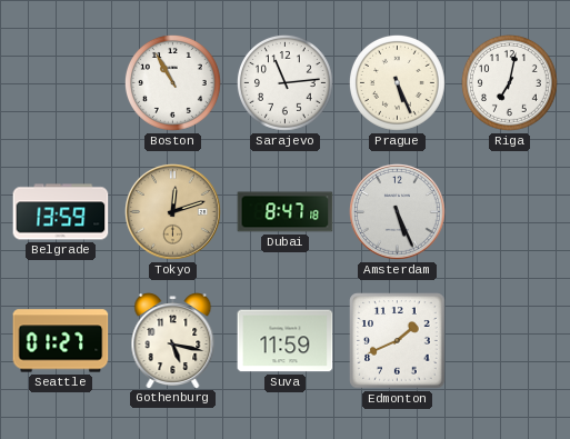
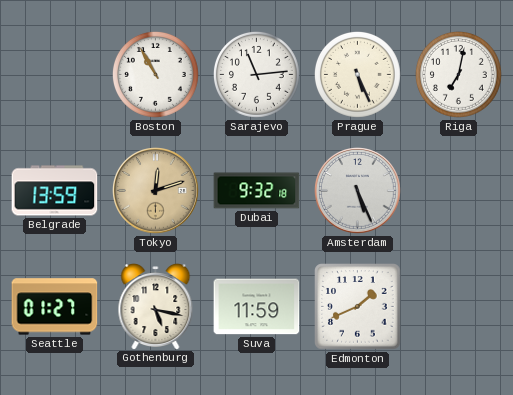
Dubai: 8:47 -> 9:32 (257, 191)
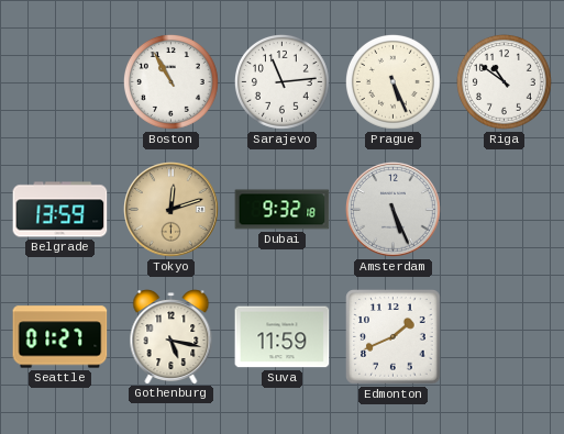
Riga: 7:02 -> 10:51 (505, 82)
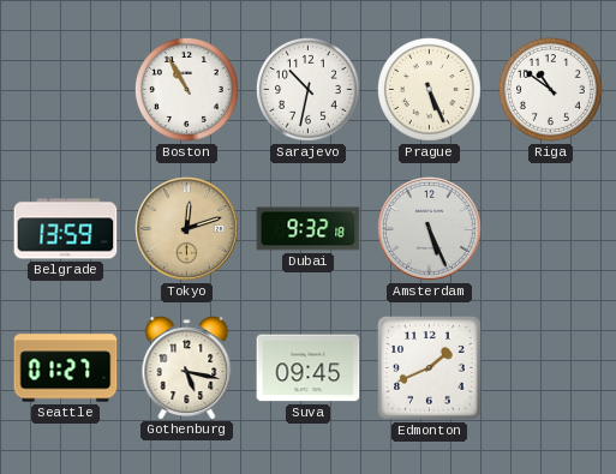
Sarajevo: 11:14 -> 10:32 (309, 90)
Suva: 11:59 -> 09:45 (309, 368)
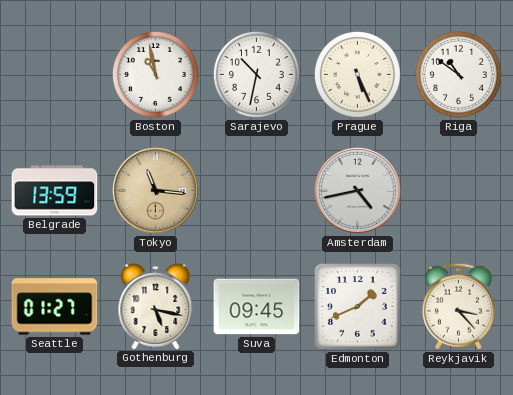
Boston: 10:55 -> 10:58 (156, 75)
Tokyo: 12:12 -> 11:16 (156, 191)
Dubai: 9:32 -> none (309, 229)
Amsterdam: 5:26 -> 4:43 (358, 191)
Reykjavik: none -> 3:23 (458, 306)
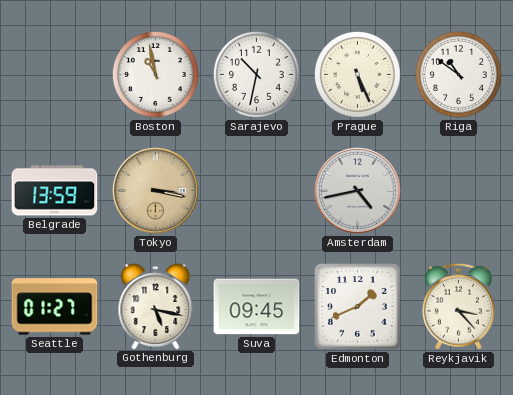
Tokyo: 11:16 -> 3:17 (156, 191)
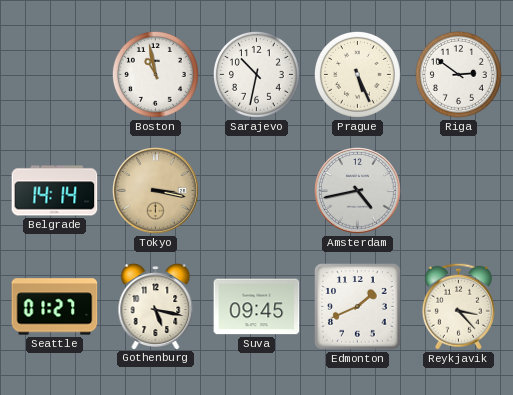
Riga: 10:51 -> 2:51 (459, 75)
Belgrade: 13:59 -> 14:14 (55, 191)
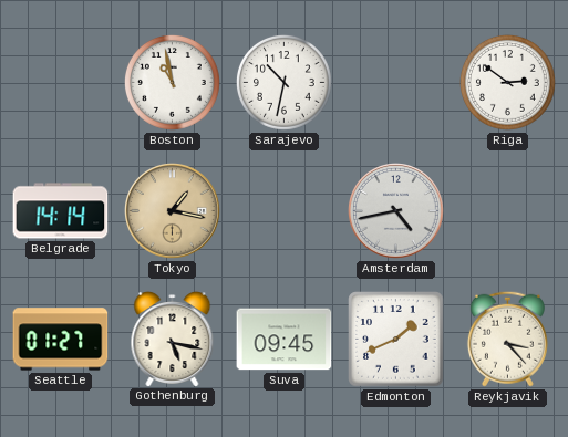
Prague: 5:26 -> none (358, 75)
Tokyo: 3:17 -> 1:17 (173, 211)
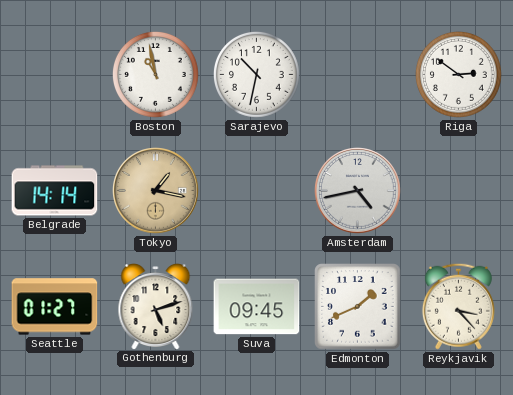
Gothenburg: 5:17 -> 5:12 (156, 307)
